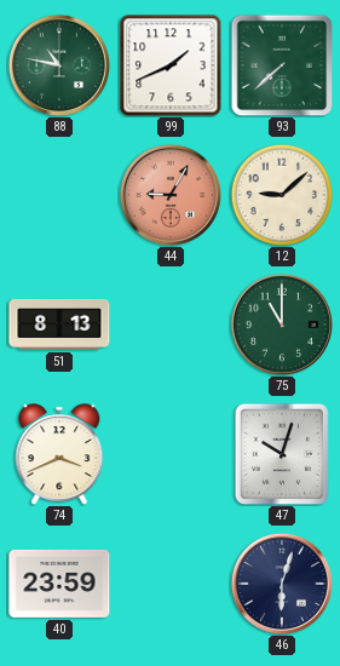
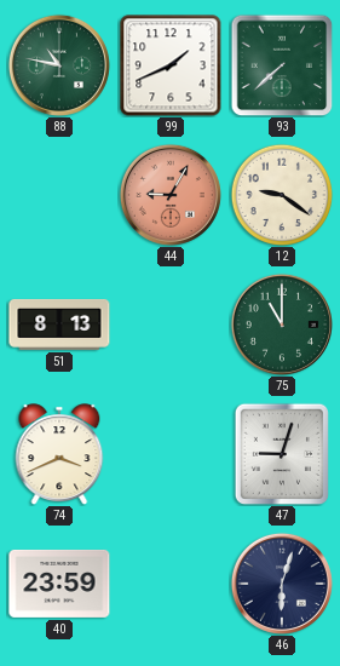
12: 9:08 -> 9:21 (282, 195)
47: 10:03 -> 9:03 (282, 453)
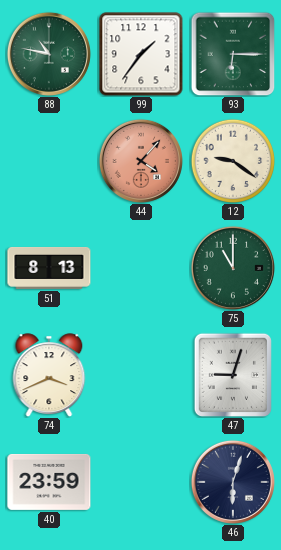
99: 1:41 -> 1:36 (141, 54)
93: 7:38 -> 6:15 (233, 54)
44: 9:05 -> 4:07 (141, 161)
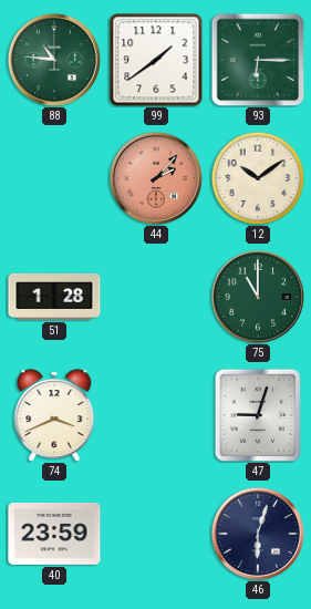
88: 10:47 -> 10:46 (54, 60)
99: 1:36 -> 1:39 (156, 60)
44: 4:07 -> 2:07 (156, 178)
12: 9:21 -> 10:09 (258, 178)
51: 8:13 -> 1:28 (54, 297)
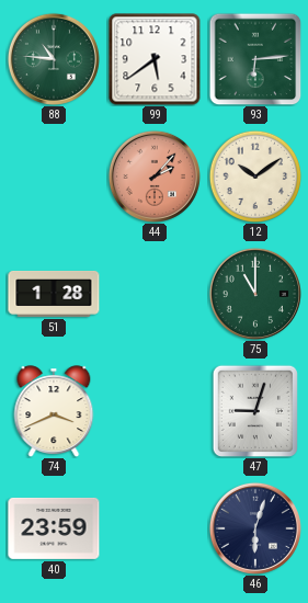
99: 1:39 -> 5:39 (155, 59)
93: 6:15 -> 6:14 (255, 59)
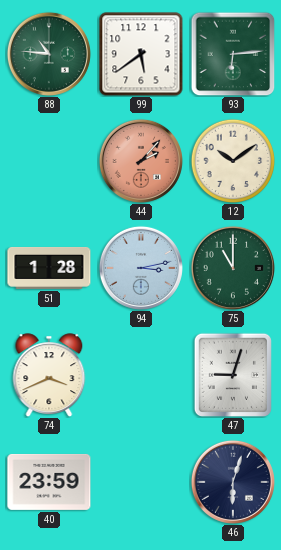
94: none -> 3:13 (141, 268)
